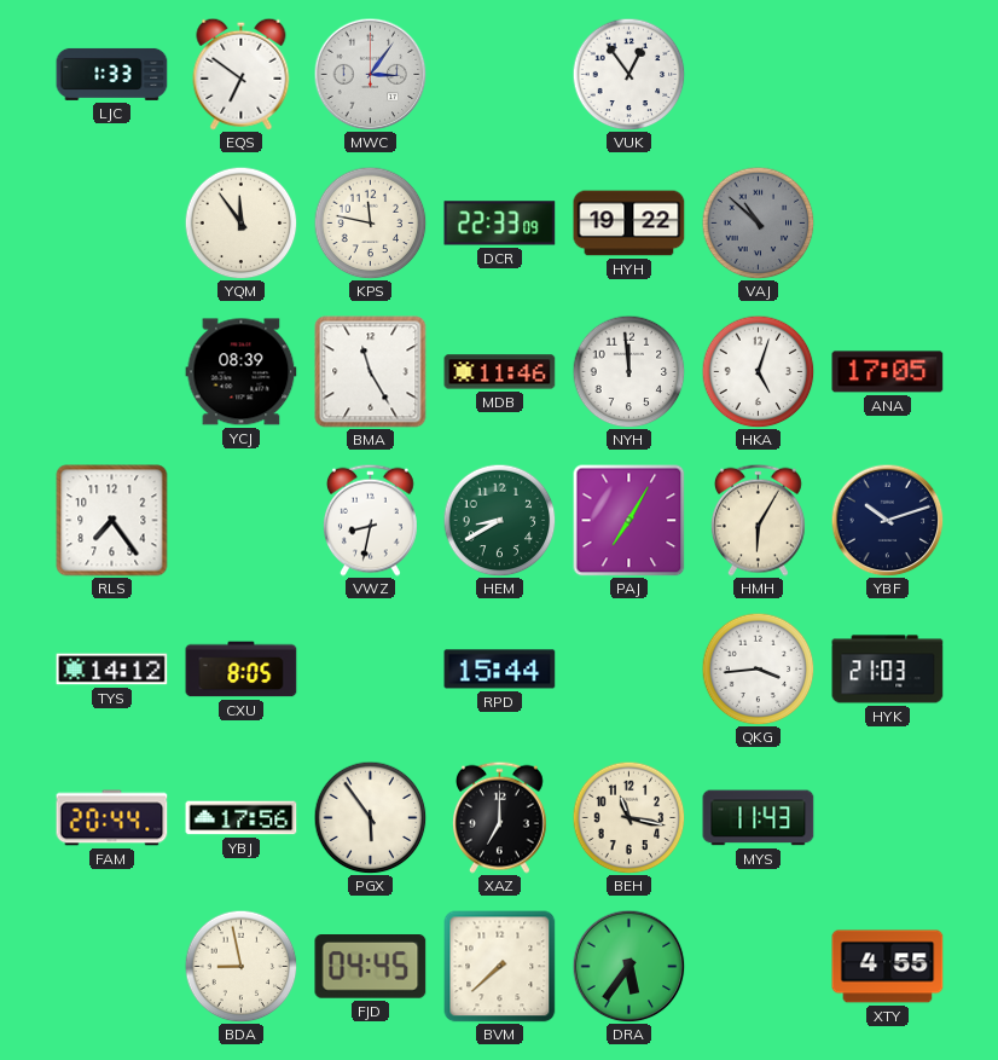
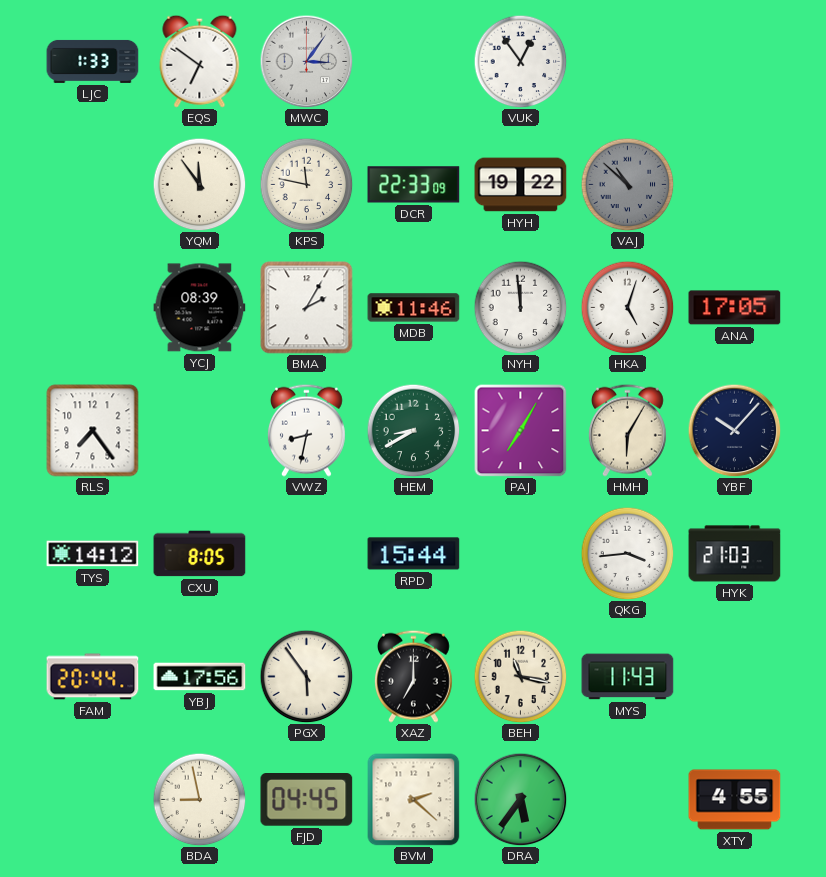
BMA: 11:25 -> 2:05 (307, 308)
YBF: 10:12 -> 10:07 (734, 430)
BVM: 7:38 -> 2:22 (414, 800)
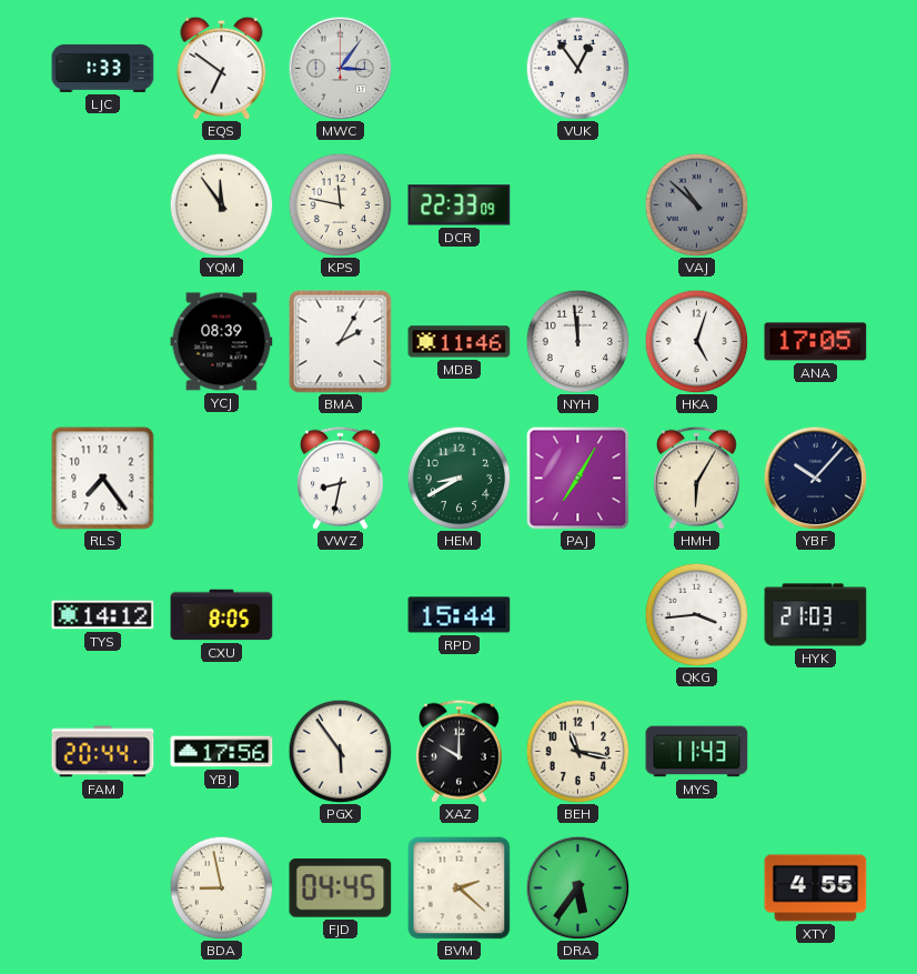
HYH: 19:22 -> none (521, 185)
XAZ: 7:00 -> 10:00 (458, 751)
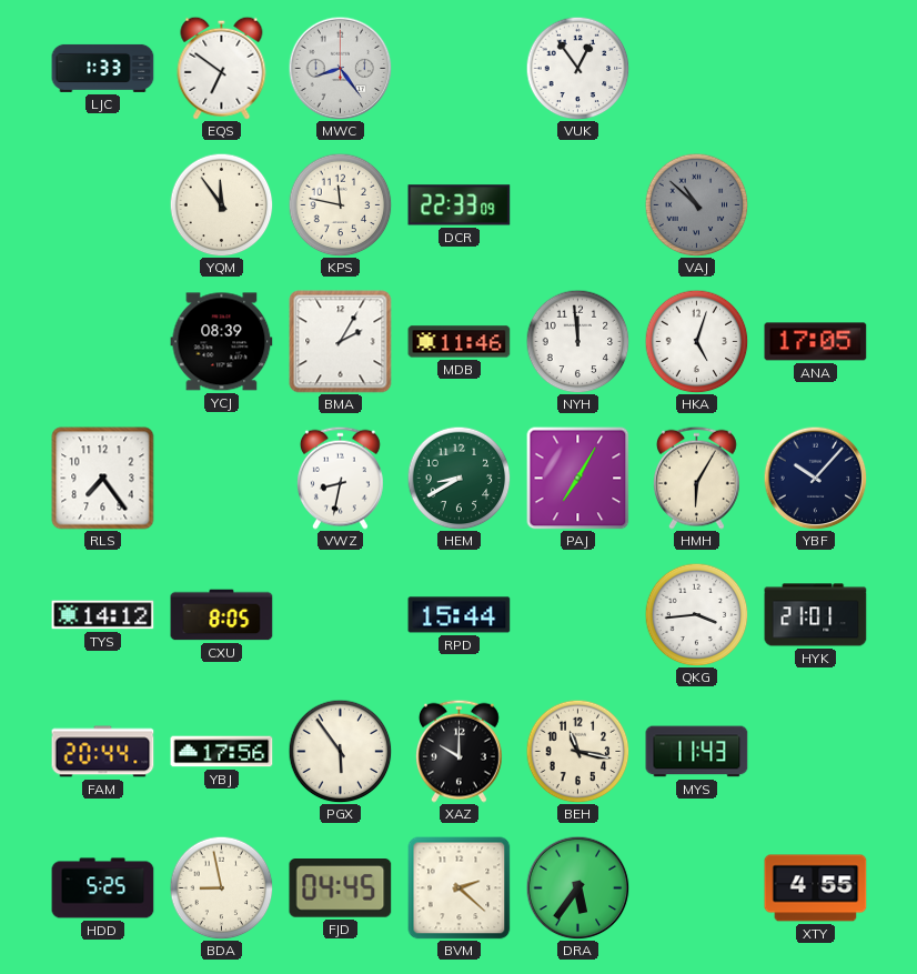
MWC: 3:06 -> 8:24 (340, 68)
HYK: 21:03 -> 21:01 (816, 615)
HDD: none -> 5:25 (103, 888)
